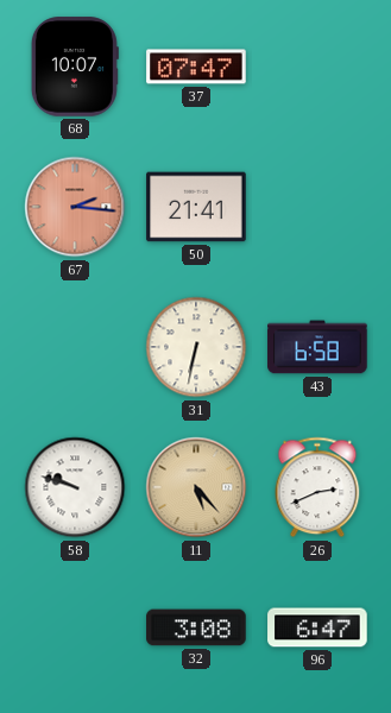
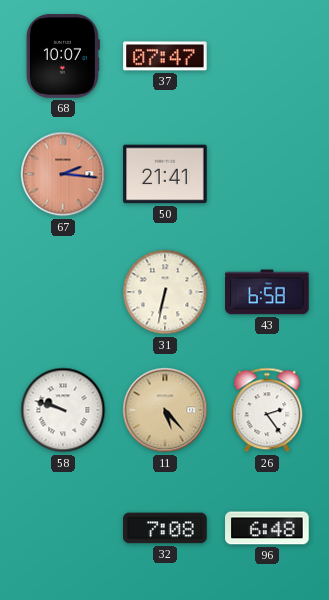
26: 2:41 -> 2:24 (267, 410)
32: 3:08 -> 7:08 (165, 528)
96: 6:47 -> 6:48 (267, 528)
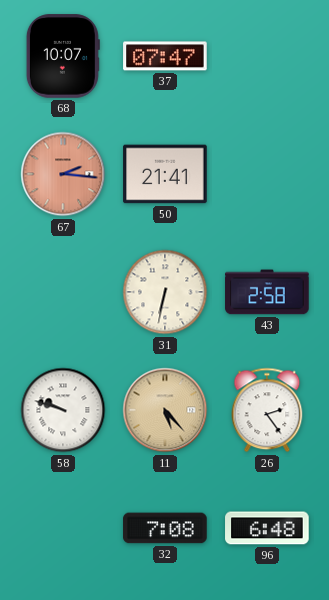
43: 6:58 -> 2:58 (267, 292)
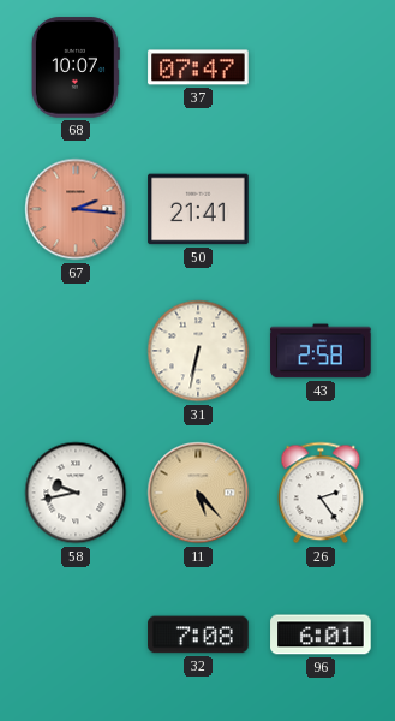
58: 9:48 -> 9:43 (76, 493)
96: 6:48 -> 6:01 (321, 634)
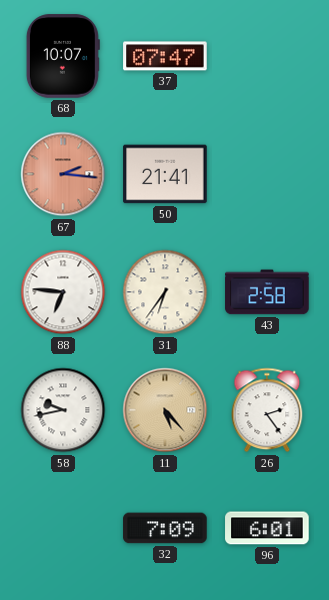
88: none -> 6:46 (63, 292)
31: 6:32 -> 6:36 (165, 292)
32: 7:08 -> 7:09 (165, 528)
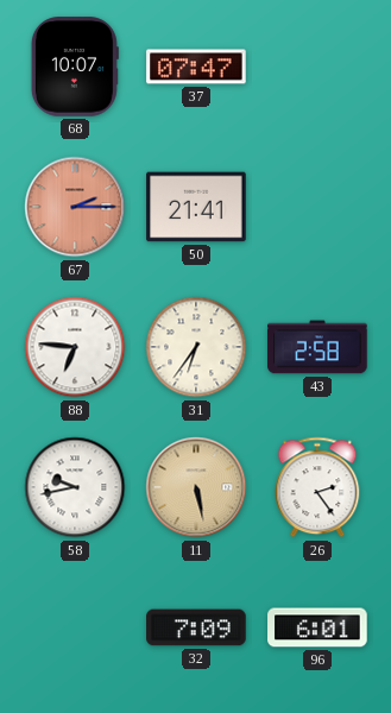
67: 2:16 -> 2:15 (75, 207)
11: 5:23 -> 5:28 (196, 487)
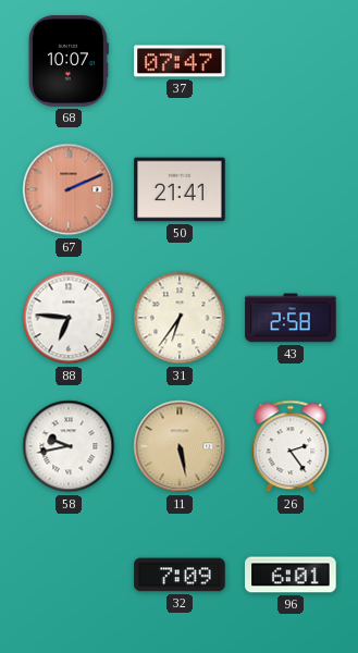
67: 2:15 -> 2:11 (69, 189)
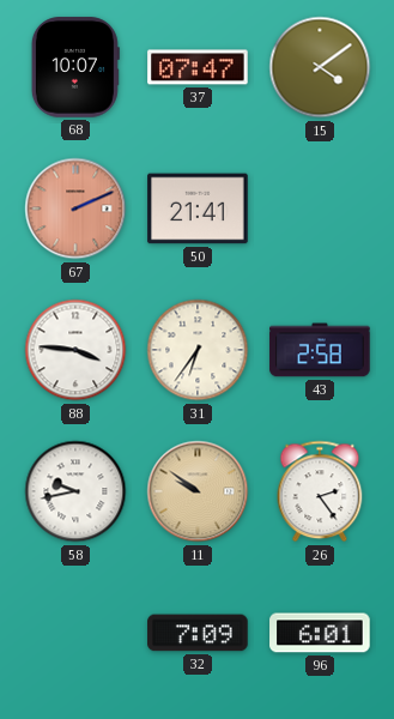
15: none -> 4:09 (320, 67)
88: 6:46 -> 3:46 (75, 350)
11: 5:28 -> 9:51 (198, 491)
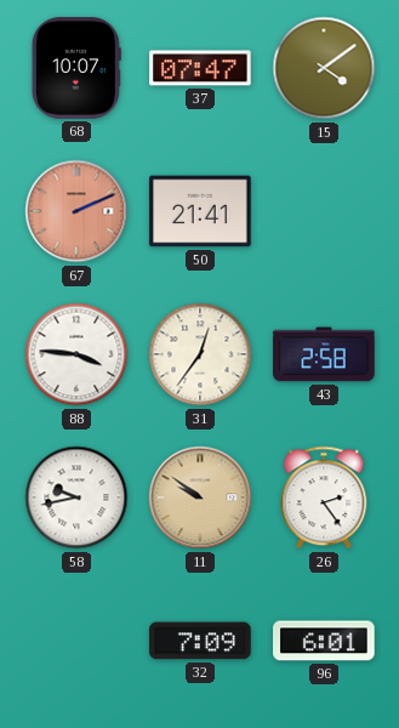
31: 6:36 -> 12:36 (200, 354)
